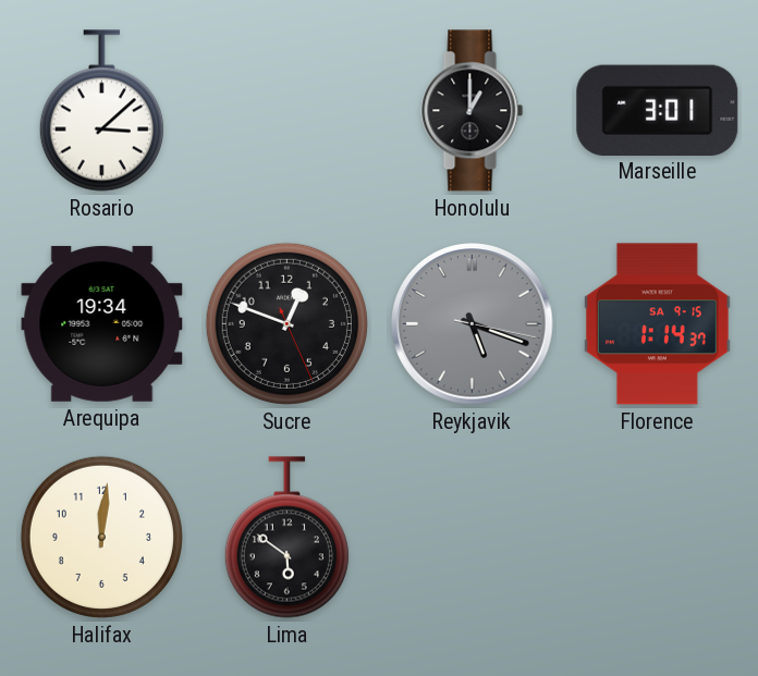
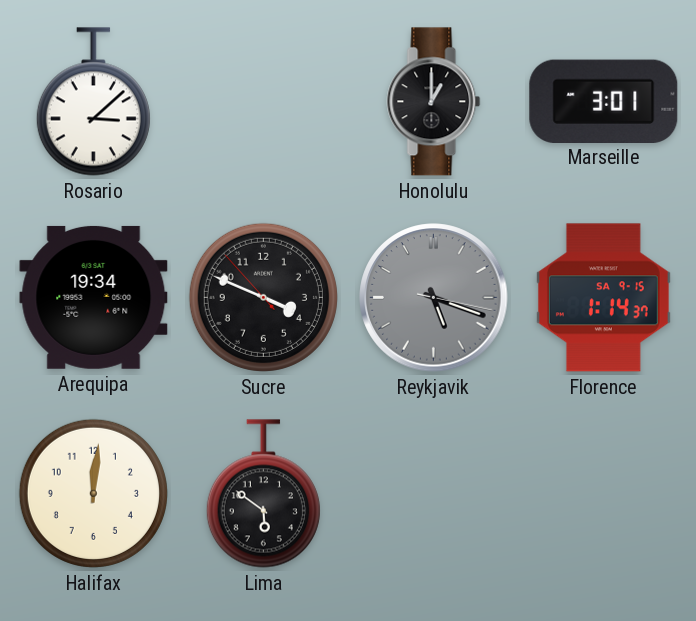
Sucre: 12:48 -> 3:48 (263, 297)
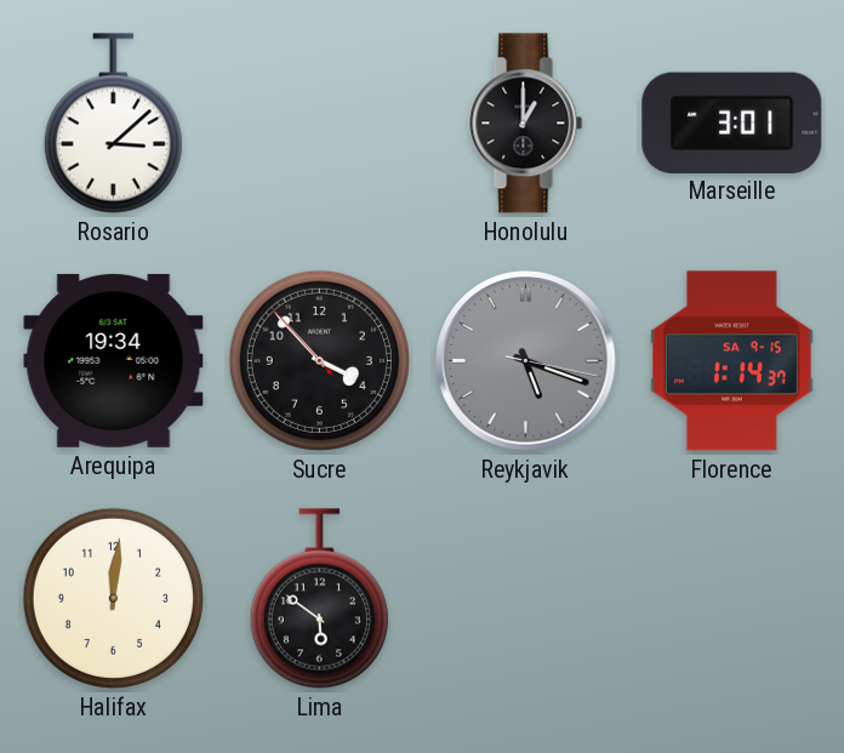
Sucre: 3:48 -> 3:52 (319, 360)
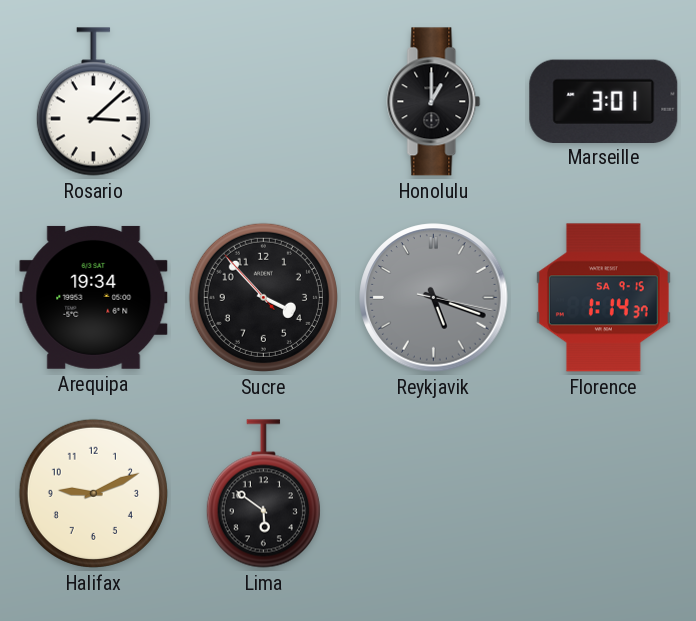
Halifax: 12:01 -> 9:11 (93, 493)
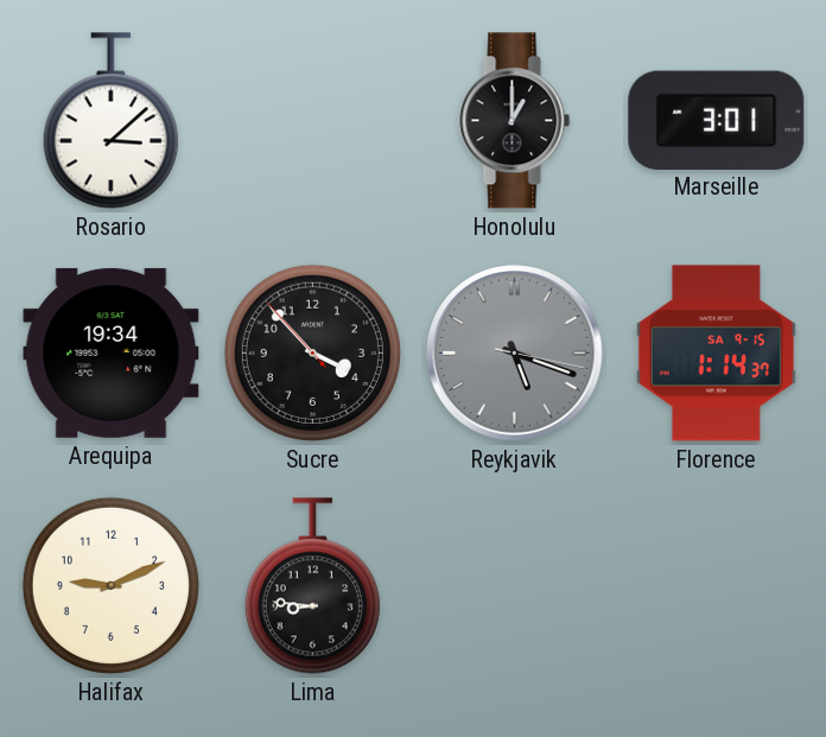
Lima: 5:51 -> 8:46 (312, 586)
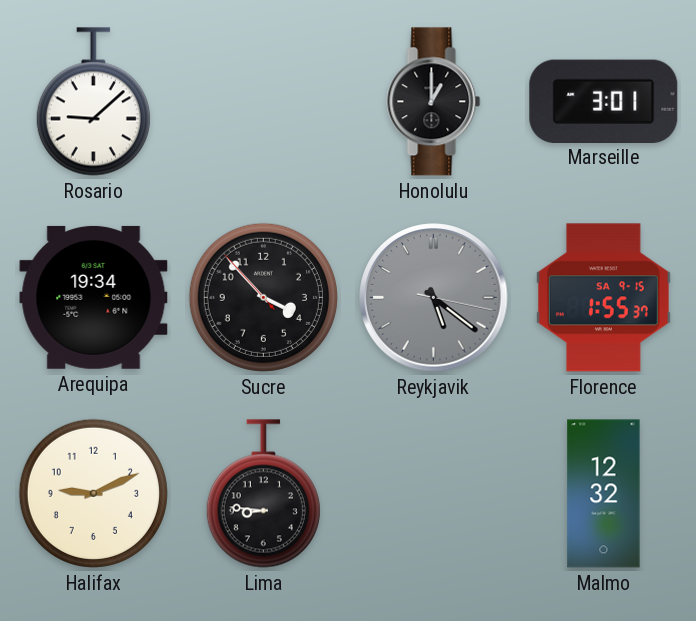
Rosario: 3:08 -> 9:08 (93, 102)
Reykjavik: 5:18 -> 5:21 (434, 298)
Florence: 1:14 -> 1:55 (603, 298)
Malmo: none -> 12:32 (604, 494)
